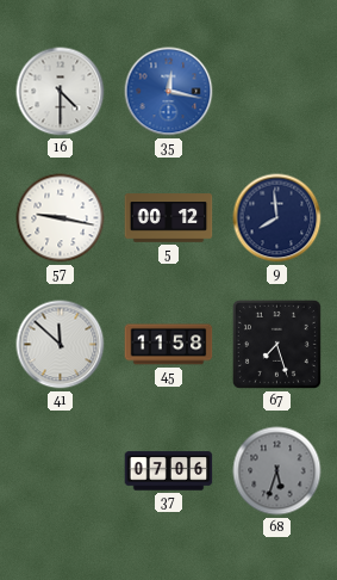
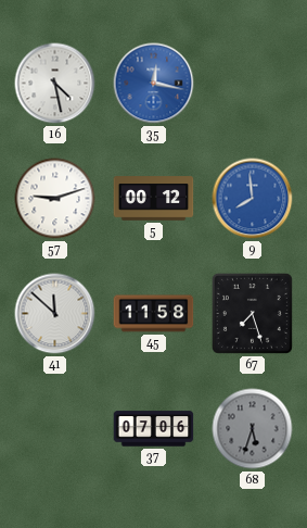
16: 4:30 -> 4:28 (55, 84)
57: 9:17 -> 9:12 (55, 199)
9 dial: navy -> blue (253, 199)
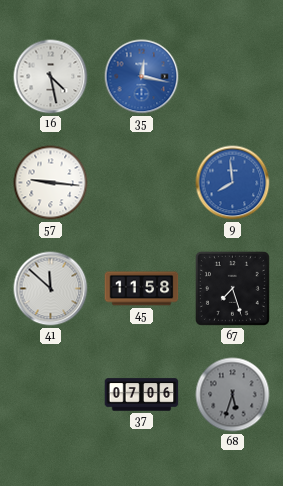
57: 9:12 -> 9:16 (51, 183)
5: 00:12 -> none (154, 199)
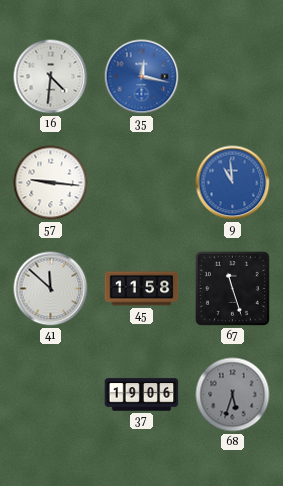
16: 4:28 -> 4:31 (51, 77)
9: 7:59 -> 10:59 (233, 183)
67: 7:27 -> 11:27 (232, 288)
37: 07:06 -> 19:06 (142, 395)
